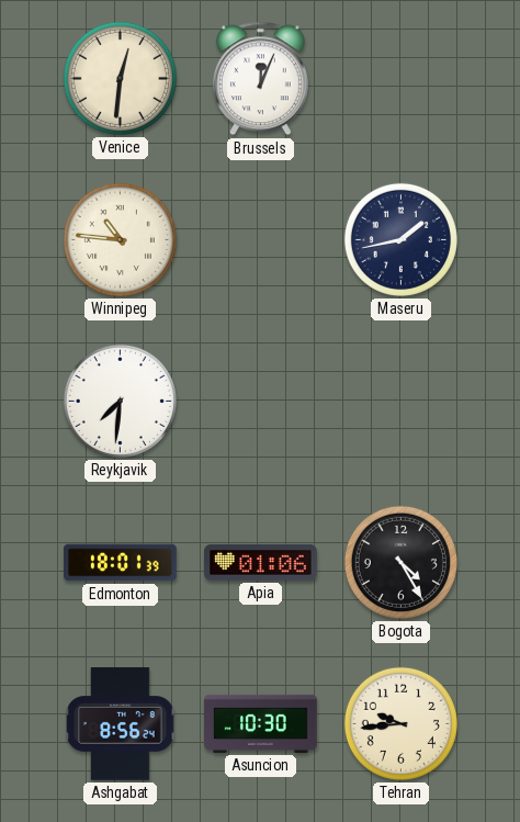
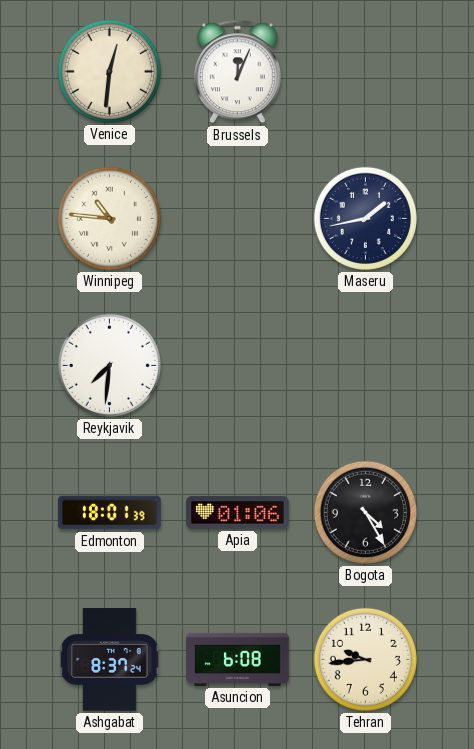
Ashgabat: 8:56 -> 8:37 (110, 660)
Asuncion: 10:30 -> 6:08 (238, 659)
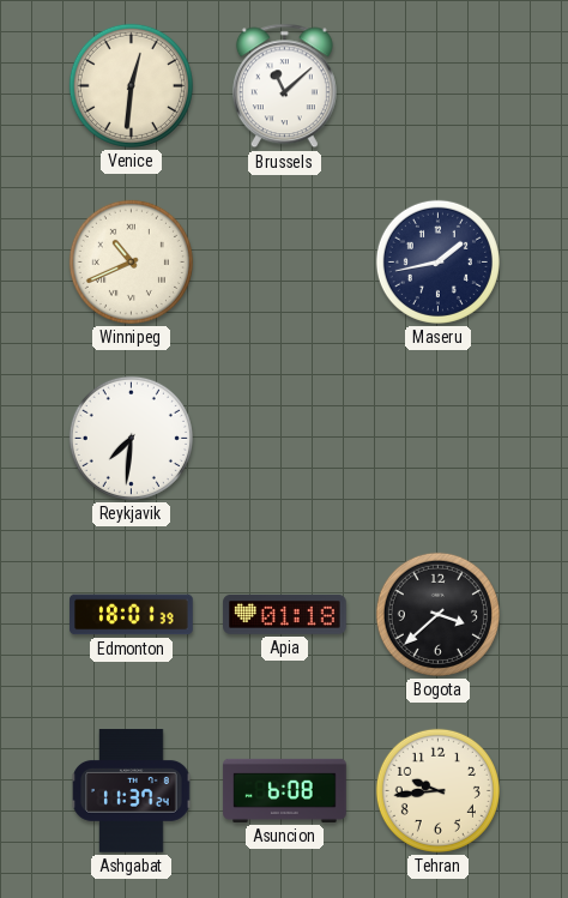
Brussels: 12:04 -> 11:08 (284, 86)
Winnipeg: 10:46 -> 10:41 (131, 261)
Apia: 01:06 -> 01:18 (285, 615)
Bogota: 4:25 -> 3:38 (437, 614)
Ashgabat: 8:37 -> 11:37 (132, 791)
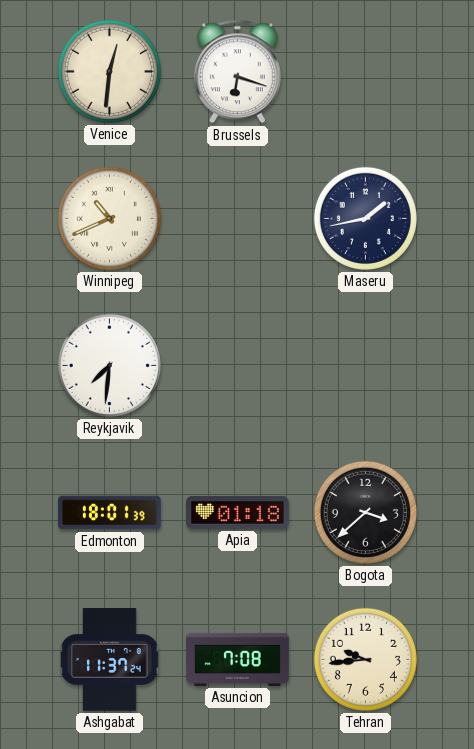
Brussels: 11:08 -> 6:18 (237, 72)
Asuncion: 6:08 -> 7:08 (238, 659)
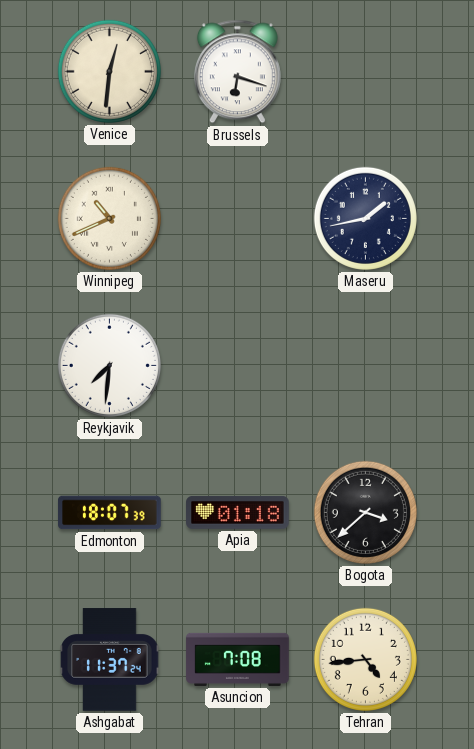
Edmonton: 18:01 -> 18:07 (110, 513)
Tehran: 9:44 -> 4:44 (365, 659)
